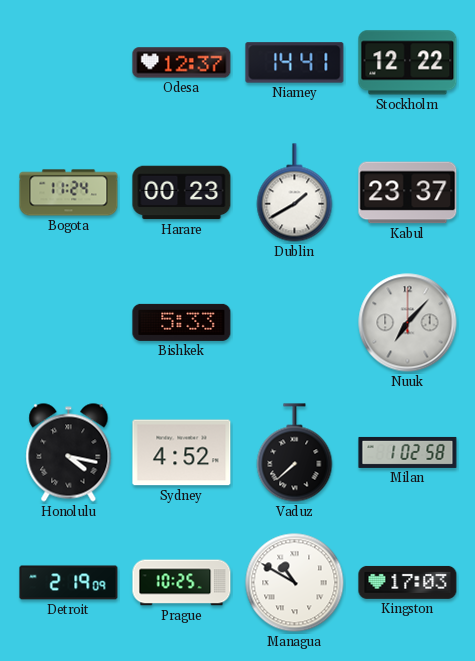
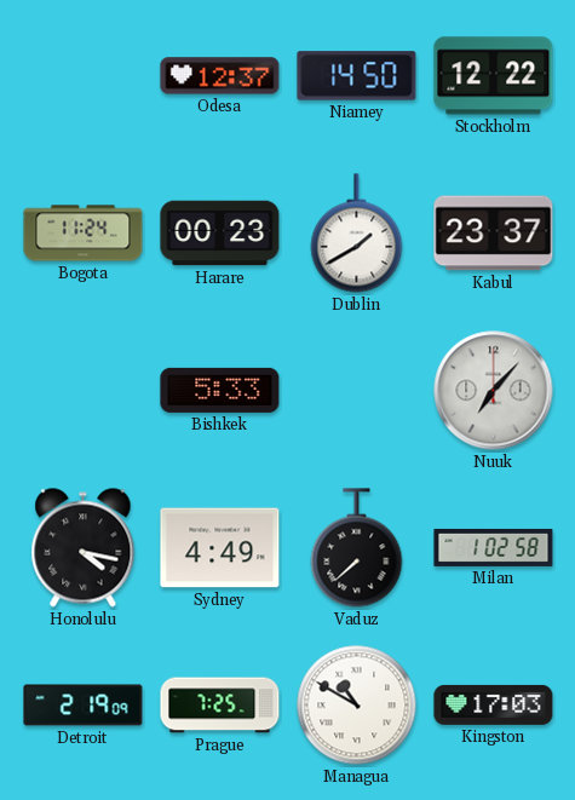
Niamey: 14:41 -> 14:50 (357, 76)
Sydney: 4:52 -> 4:49 (220, 548)
Prague: 10:25 -> 7:25 (220, 706)
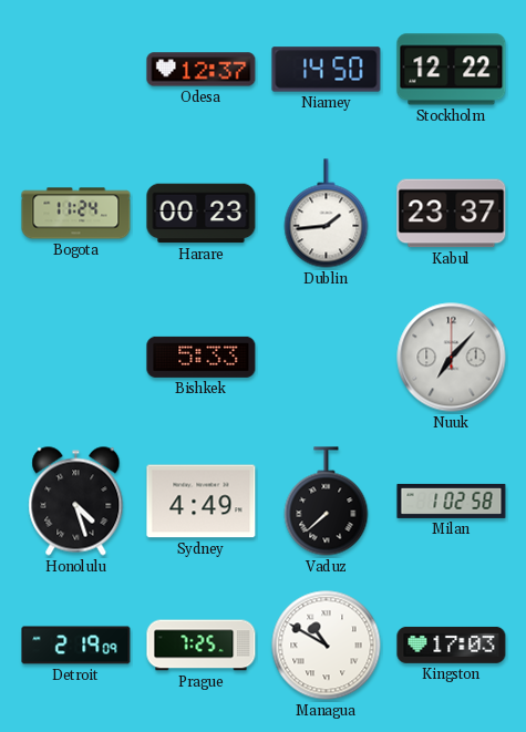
Dublin: 1:40 -> 1:44 (327, 214)
Honolulu: 4:17 -> 4:27 (76, 502)
